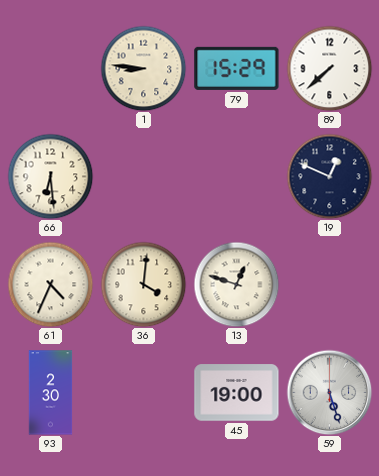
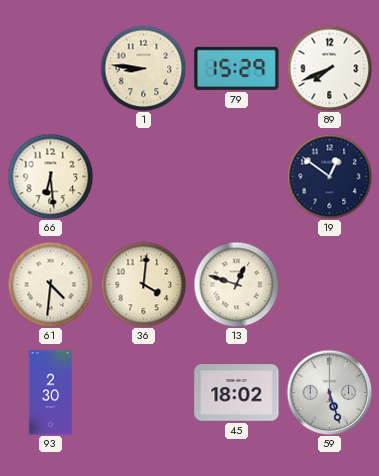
89: 7:38 -> 7:41 (329, 68)
19: 12:49 -> 12:51 (329, 176)
61: 4:34 -> 4:31 (50, 284)
45: 19:00 -> 18:02 (237, 393)
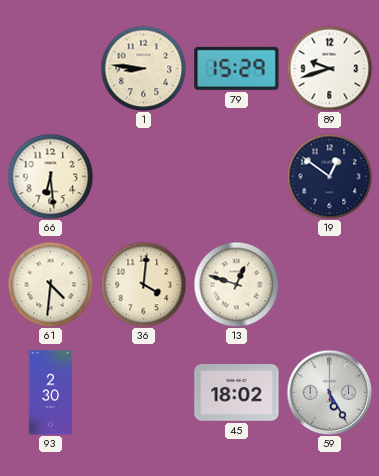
89: 7:41 -> 9:42 (329, 68)
59: 5:27 -> 5:25 (329, 392)
